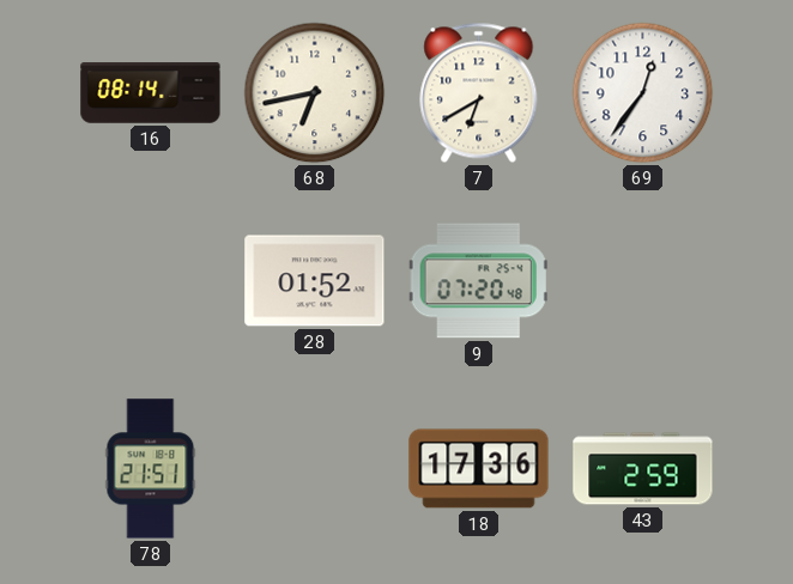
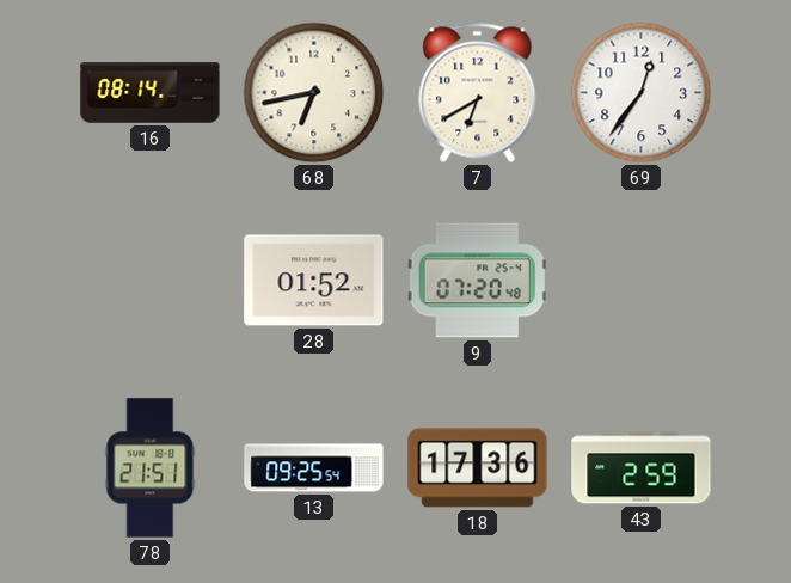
13: none -> 09:25 (314, 468)
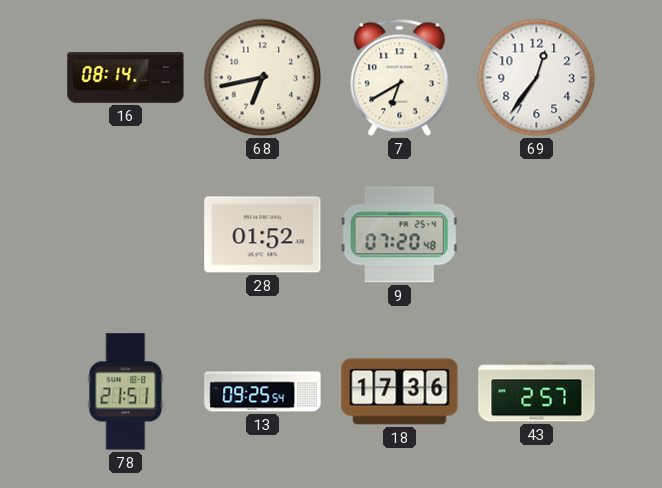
43: 2:59 -> 2:57 (537, 392)
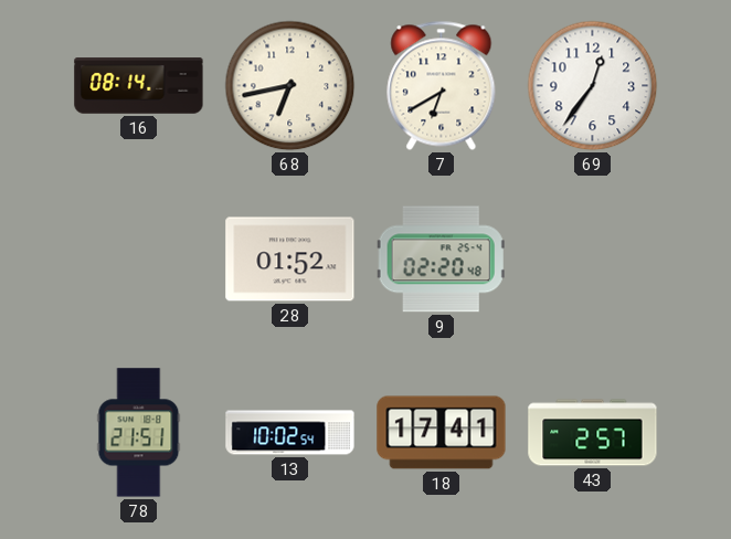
9: 07:20 -> 02:20 (441, 260)
13: 09:25 -> 10:02 (290, 433)
18: 17:36 -> 17:41 (442, 433)
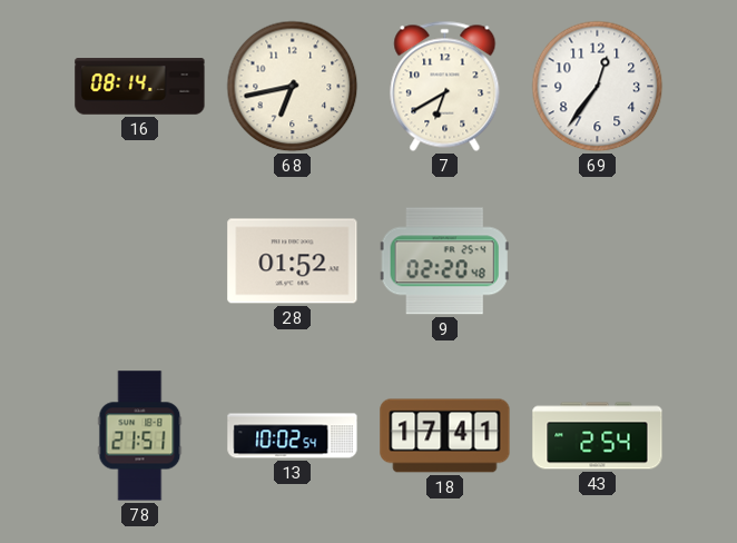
43: 2:57 -> 2:54 (598, 436)
